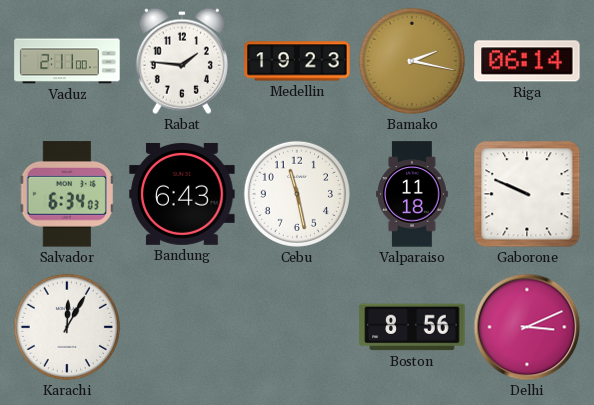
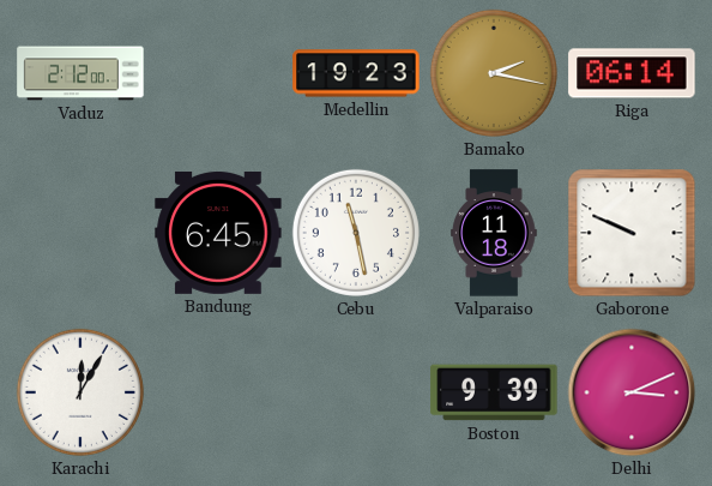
Vaduz: 2:11 -> 2:12 (80, 73)
Rabat: 1:46 -> none (182, 61)
Salvador: 6:34 -> none (67, 194)
Bandung: 6:43 -> 6:45 (218, 233)
Boston: 8:56 -> 9:39 (494, 392)
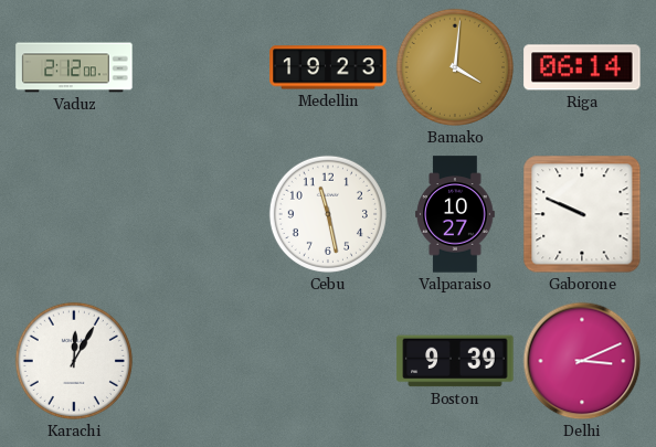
Bamako: 2:17 -> 4:01 (455, 67)
Bandung: 6:45 -> none (218, 233)
Valparaiso: 11:18 -> 10:27 (455, 214)
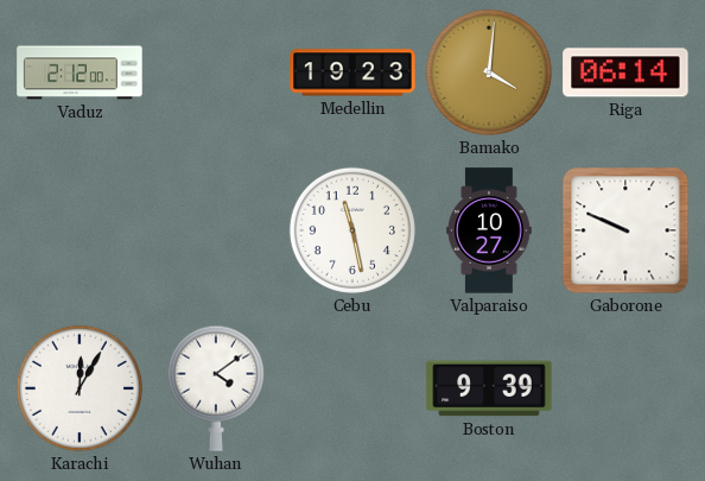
Wuhan: none -> 4:09 (216, 388)
Delhi: 3:11 -> none (582, 361)
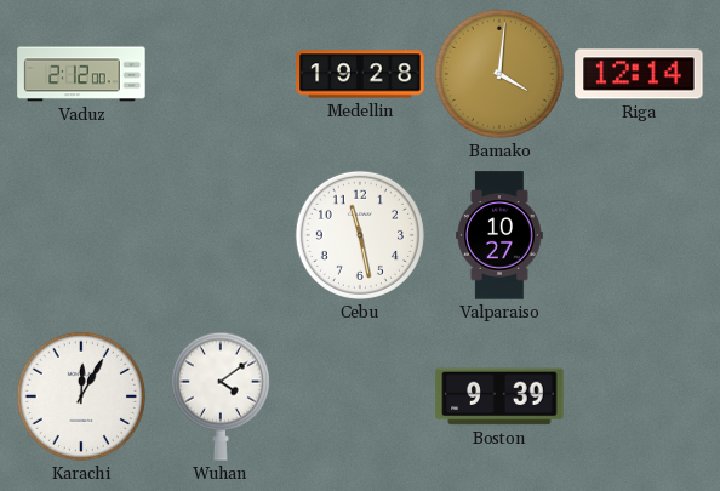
Medellin: 19:23 -> 19:28 (360, 74)
Riga: 06:14 -> 12:14 (639, 74)
Gaborone: 9:49 -> none (625, 230)
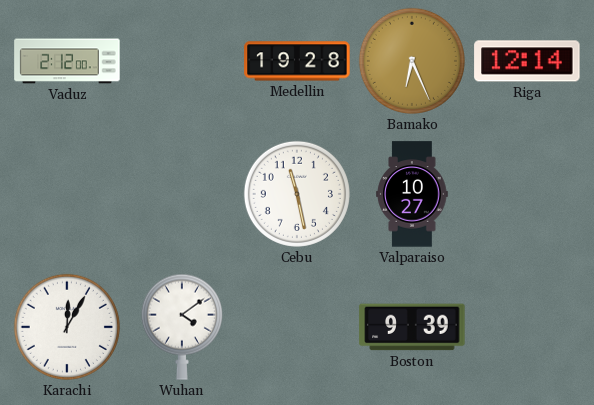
Bamako: 4:01 -> 6:26 (412, 61)
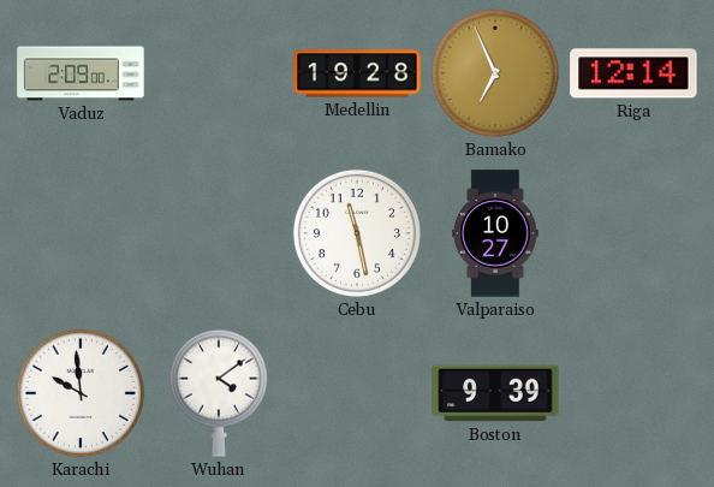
Vaduz: 2:12 -> 2:09 (81, 73)
Bamako: 6:26 -> 6:56 (495, 73)
Karachi: 12:05 -> 9:59 (81, 393)
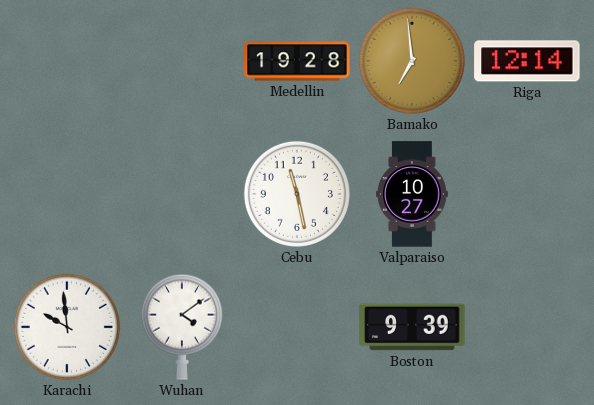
Vaduz: 2:09 -> none (81, 73)
Bamako: 6:56 -> 6:59 (412, 61)
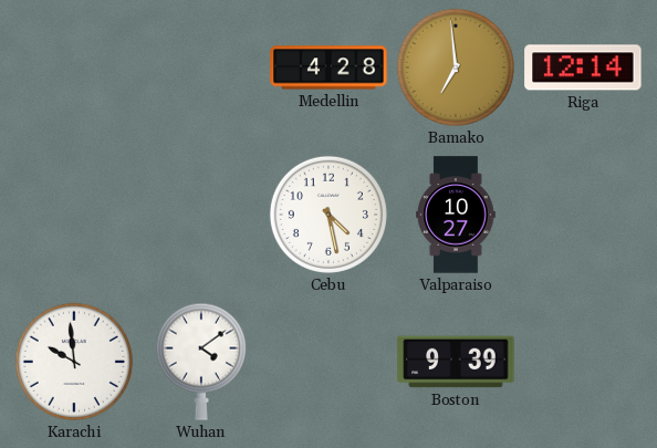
Medellin: 19:28 -> 4:28 (328, 67)
Cebu: 11:28 -> 4:28 (328, 215)
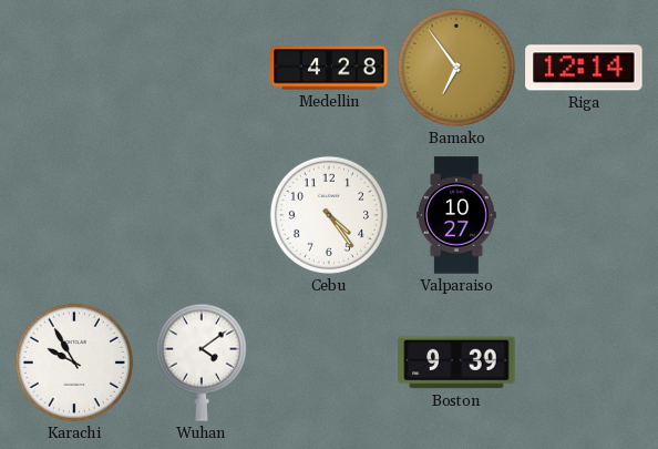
Bamako: 6:59 -> 6:54 (456, 68)
Cebu: 4:28 -> 4:24 (329, 215)
Karachi: 9:59 -> 9:55 (74, 363)
